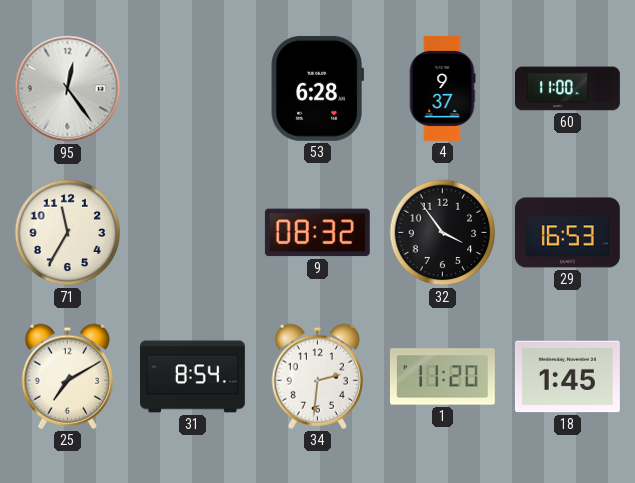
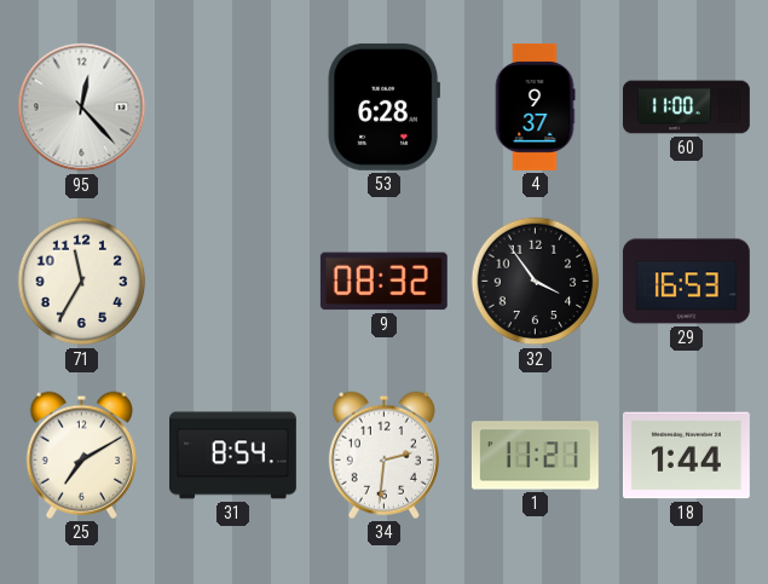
95: 12:24 -> 12:23 (82, 108)
1: 11:20 -> 11:21 (535, 456)
18: 1:45 -> 1:44 (686, 456)
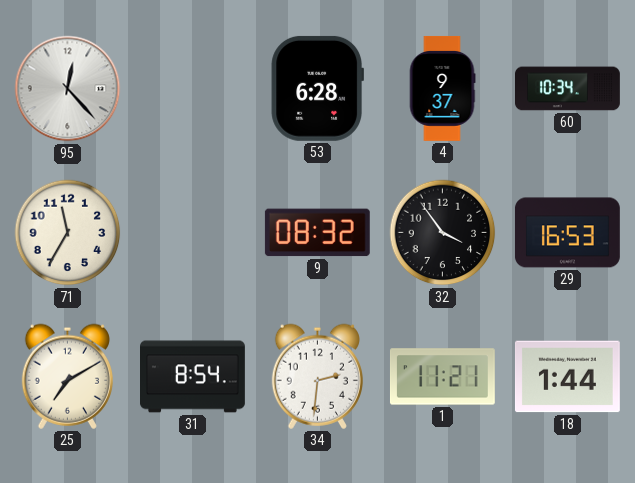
60: 11:00 -> 10:34 (568, 89)
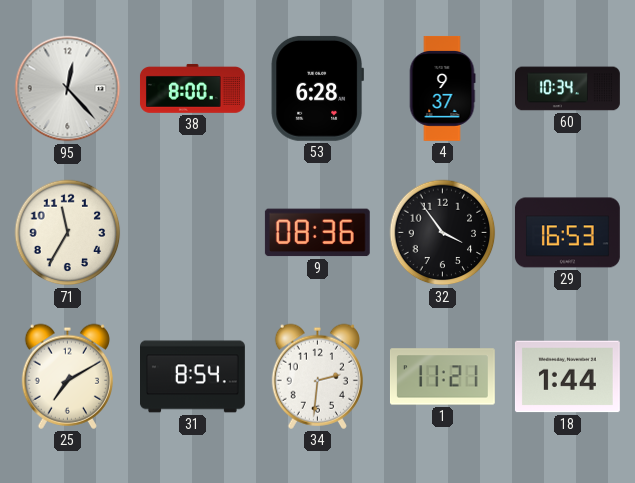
38: none -> 8:00 (192, 88)
9: 08:32 -> 08:36 (317, 233)
